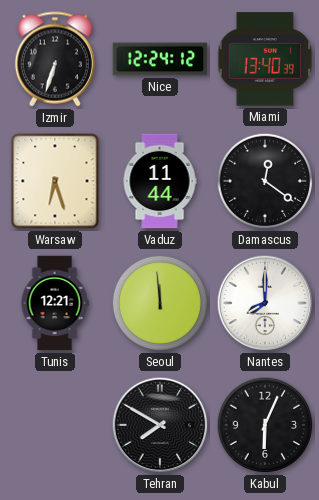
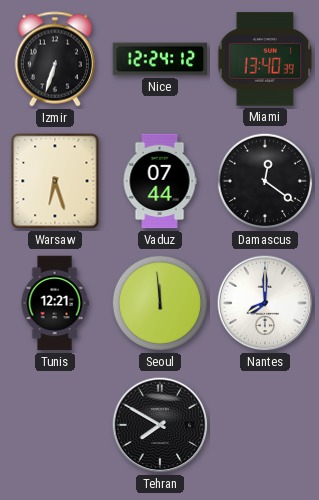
Vaduz: 11:44 -> 07:44 (160, 181)
Kabul: 6:04 -> none (265, 425)
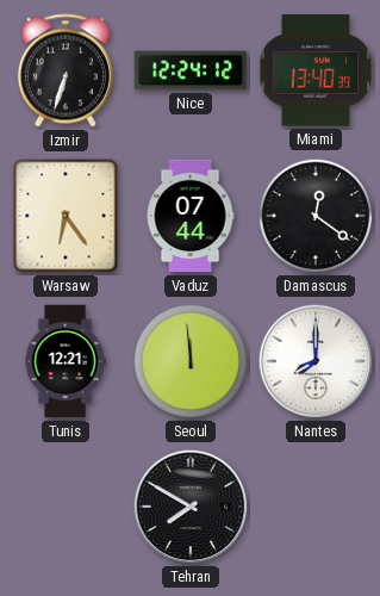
Warsaw: 6:27 -> 6:24 (66, 216)
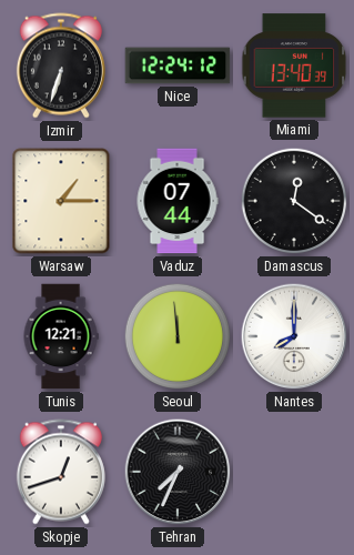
Warsaw: 6:24 -> 1:15 (61, 201)
Skopje: none -> 12:42 (61, 472)
Tehran: 7:50 -> 7:34 (178, 472)
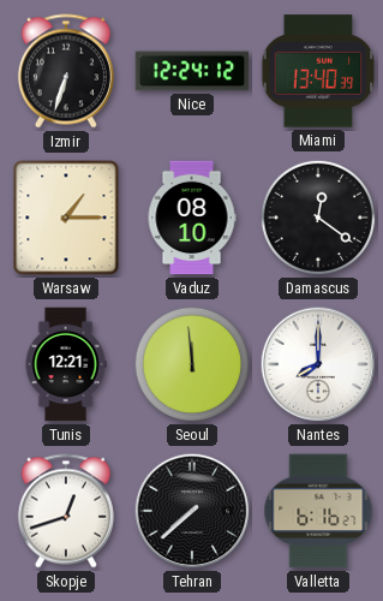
Vaduz: 07:44 -> 08:10 (192, 218)
Tehran: 7:34 -> 7:38 (192, 511)
Valletta: none -> 6:16 (318, 511)
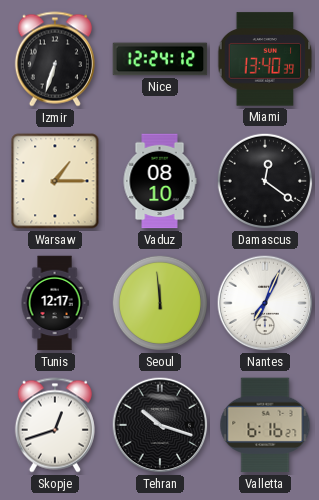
Tunis: 12:21 -> 12:17 (55, 303)
Nantes: 8:00 -> 7:04 (265, 303)
Tehran: 7:38 -> 10:18 (160, 425)
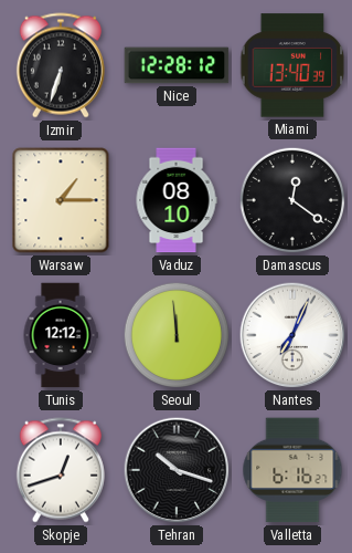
Nice: 12:24 -> 12:28 (177, 65)
Tunis: 12:17 -> 12:12 (61, 335)
